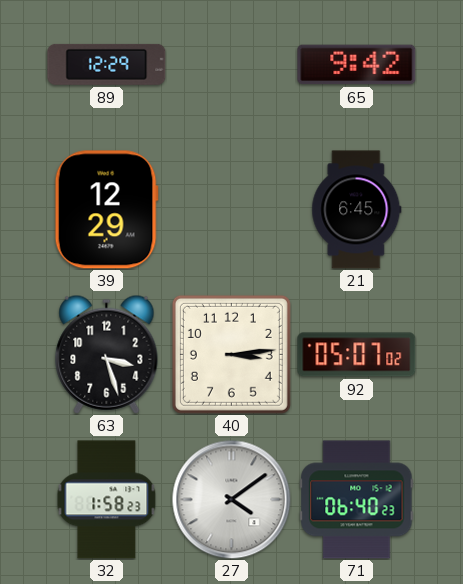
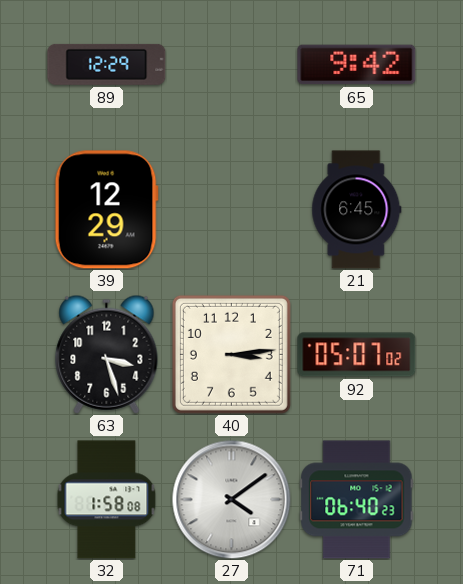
32: 1:58:23 -> 1:58:08 (107, 500)
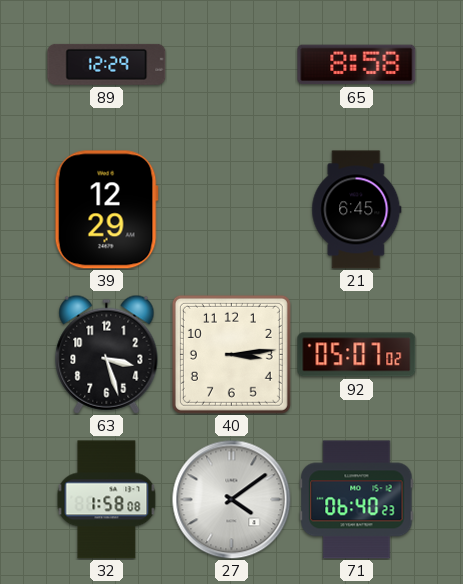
65: 9:42 -> 8:58 (357, 65)
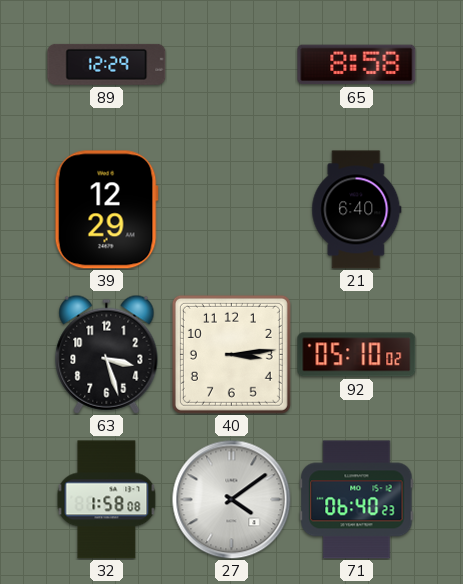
21: 6:45 -> 6:40 (357, 210)
92: 05:07 -> 05:10 (357, 355)
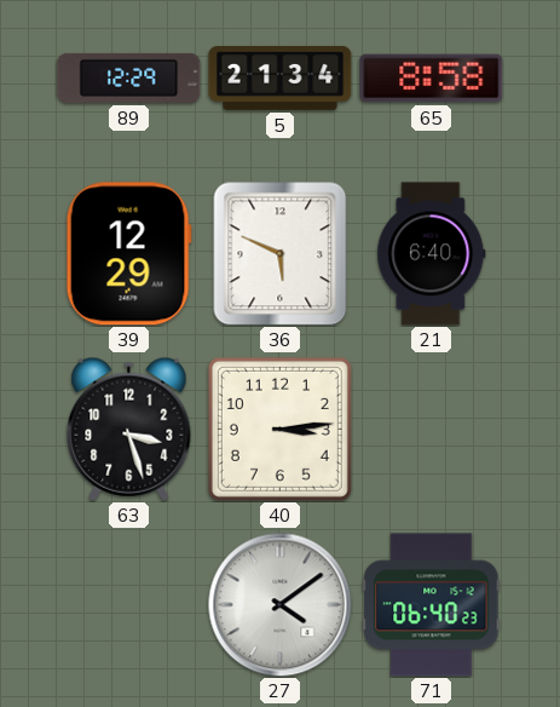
5: none -> 21:34 (281, 77)
36: none -> 5:49 (281, 253)
92: 05:10 -> none (357, 355)
32: 1:58 -> none (107, 500)
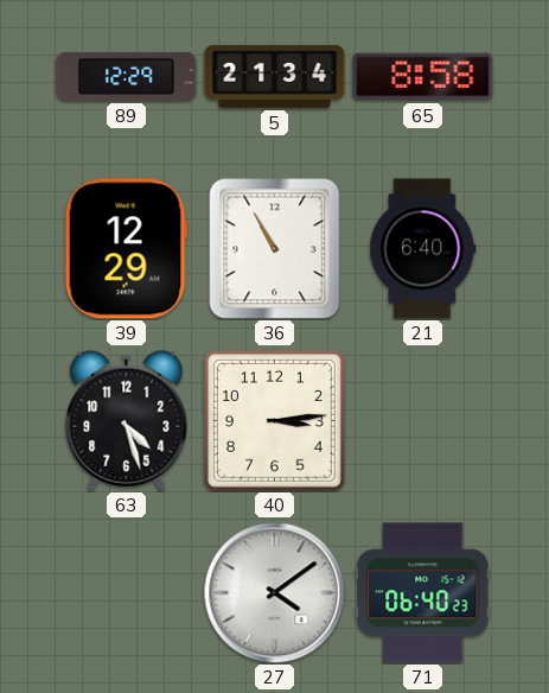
36: 5:49 -> 10:55 (275, 248)
63: 3:27 -> 4:27 (127, 420)
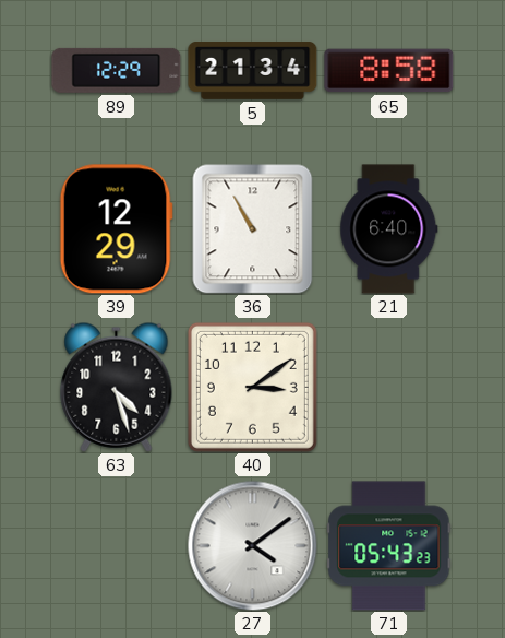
40: 3:14 -> 3:09 (252, 387)
71: 06:40 -> 05:43 (389, 546)
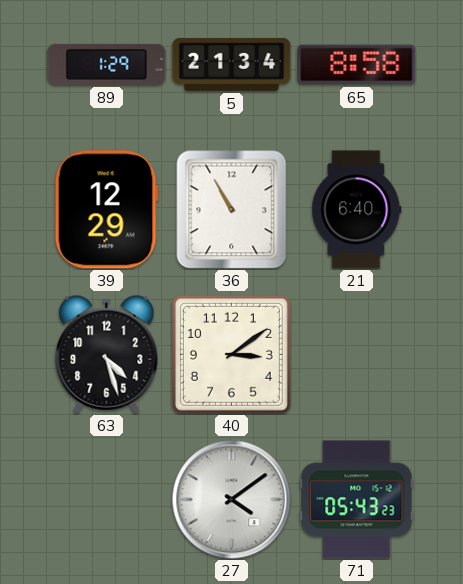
89: 12:29 -> 1:29 (107, 64)
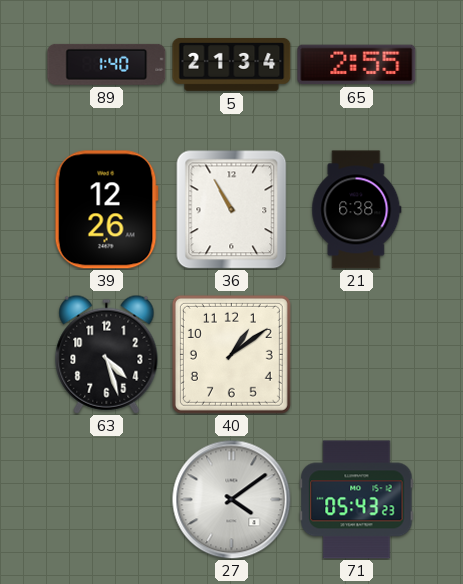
89: 1:29 -> 1:40 (107, 64)
65: 8:58 -> 2:55 (357, 65)
39: 12:29 -> 12:26 (106, 210)
21: 6:40 -> 6:38 (357, 210)
40: 3:09 -> 1:09 (231, 354)
